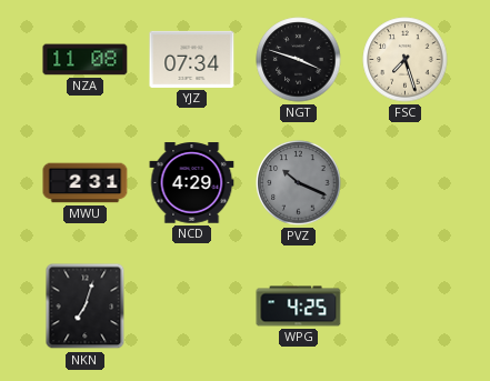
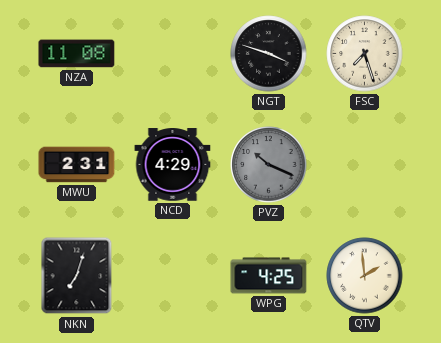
YJZ: 07:34 -> none (192, 59)
QTV: none -> 1:59 (365, 276)
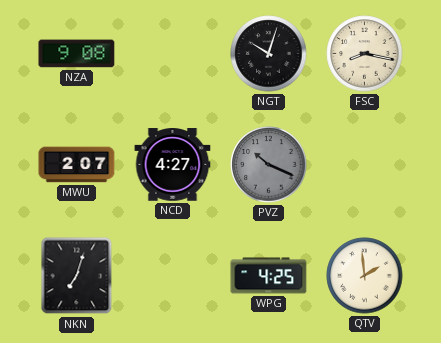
NZA: 11:08 -> 9:08 (77, 54)
NGT: 3:48 -> 10:03 (269, 54)
FSC: 7:27 -> 8:17 (365, 54)
MWU: 2:31 -> 2:07 (77, 165)
NCD: 4:29 -> 4:27 (173, 165)
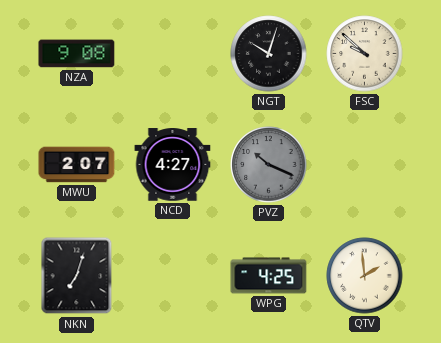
FSC: 8:17 -> 9:52 (365, 54)
